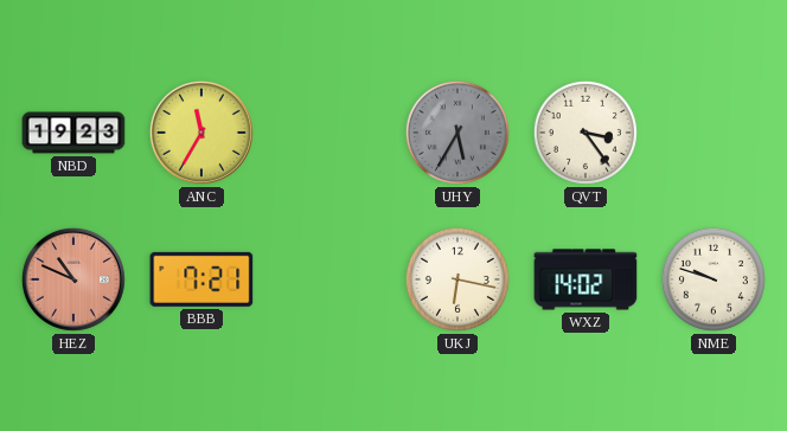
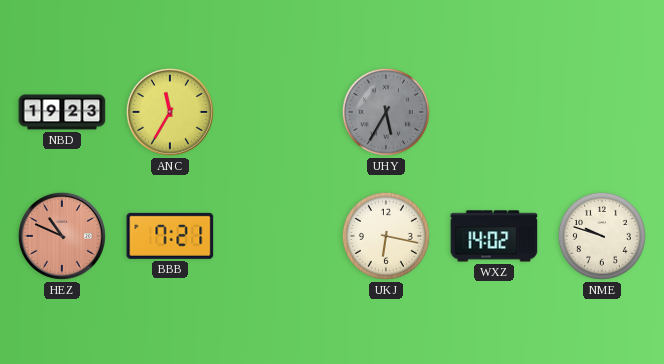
QVT: 3:24 -> none (586, 133)
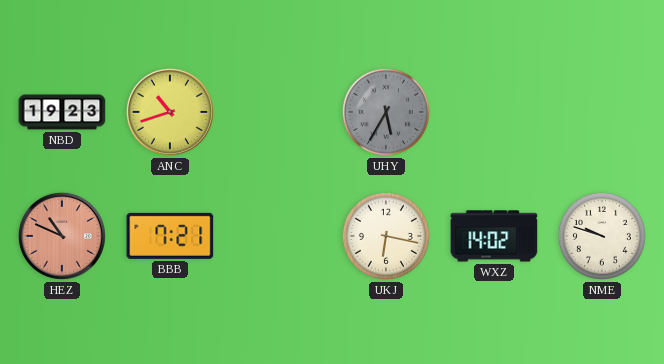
ANC: 11:35 -> 10:42 (170, 112)
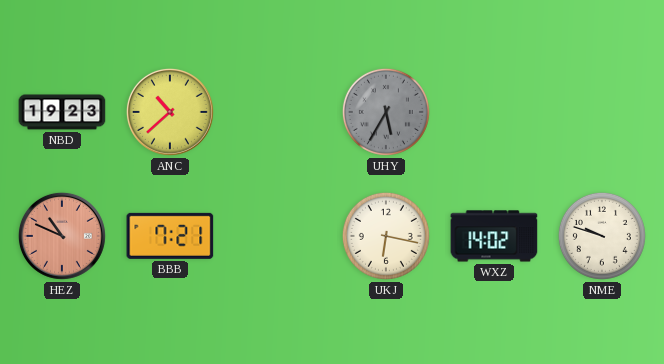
ANC: 10:42 -> 10:38 (170, 112)
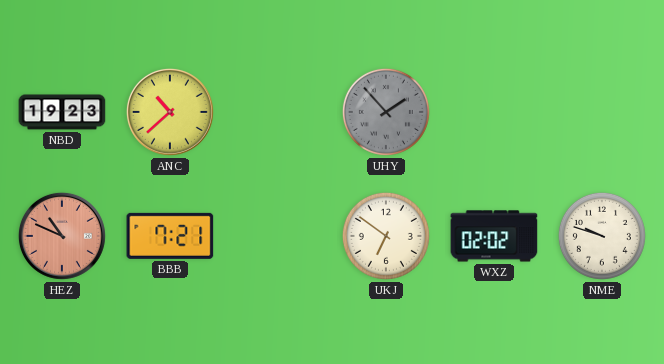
UHY: 5:35 -> 1:53 (386, 112)
UKJ: 6:17 -> 6:51 (386, 236)
WXZ: 14:02 -> 02:02 (494, 236)
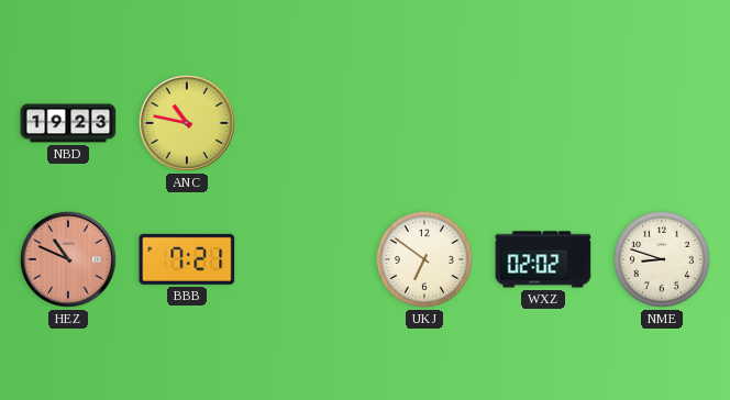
ANC: 10:38 -> 10:47 (187, 123)
UHY: 1:53 -> none (386, 112)
NME: 9:48 -> 8:48 (662, 259)
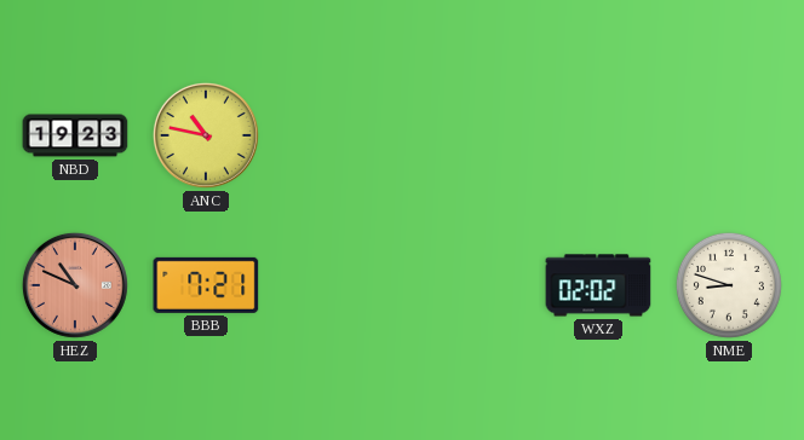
UKJ: 6:51 -> none (424, 259)
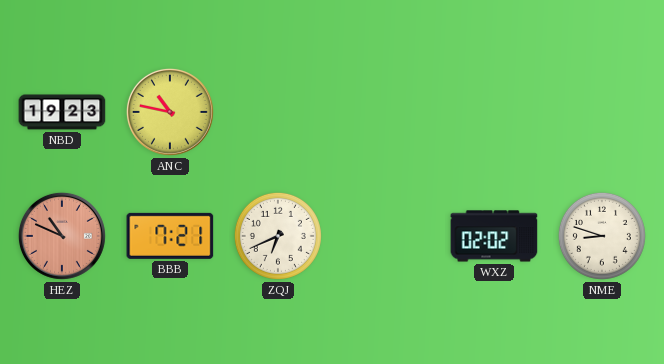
ZQJ: none -> 6:41 (278, 236)
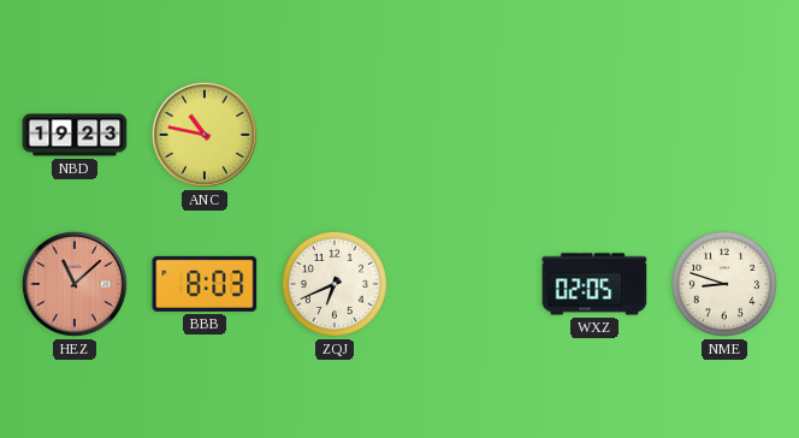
HEZ: 10:49 -> 11:08 (75, 284)
BBB: 7:21 -> 8:03 (205, 284)
WXZ: 02:02 -> 02:05 (594, 284)
